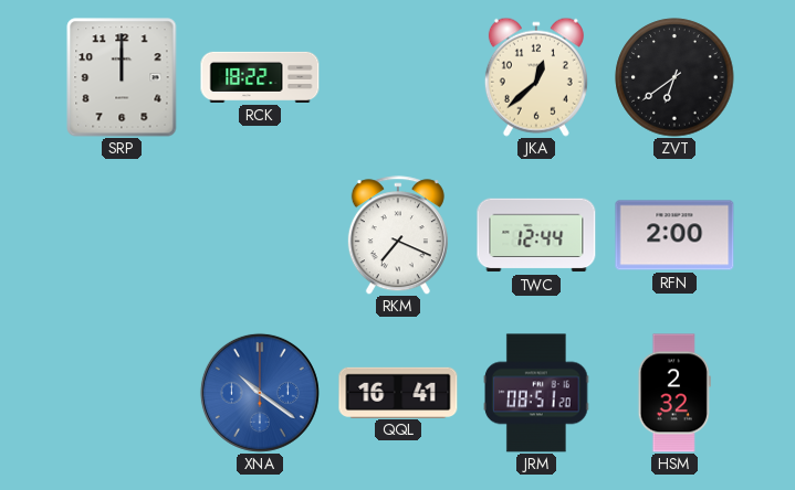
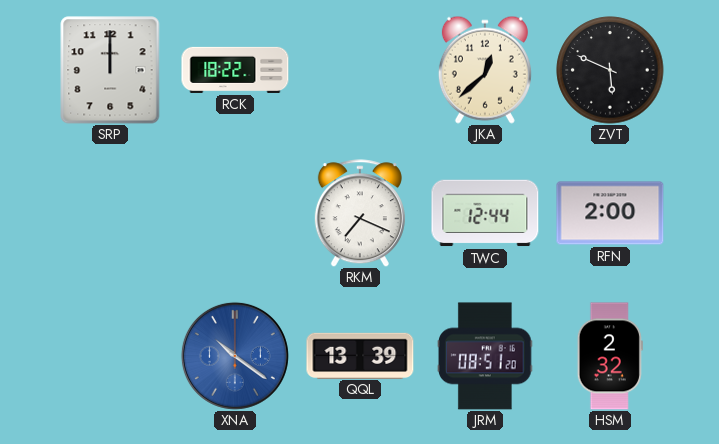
ZVT: 6:39 -> 5:49 (610, 70)
QQL: 16:41 -> 13:39 (360, 355)
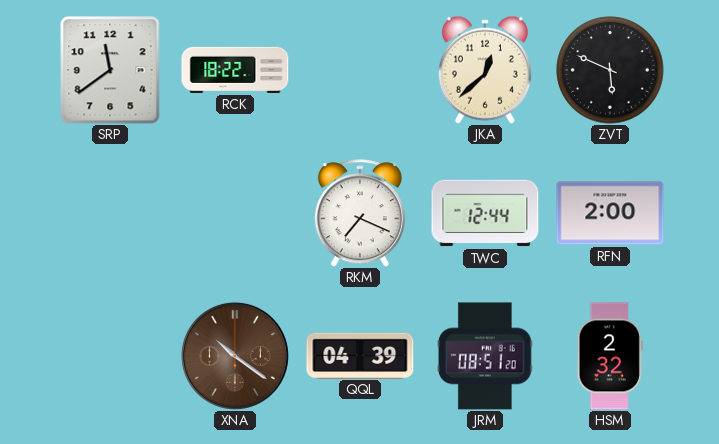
SRP: 12:00 -> 11:39 (110, 70)
XNA dial: blue -> brown (235, 356)
QQL: 13:39 -> 04:39 (360, 355)
